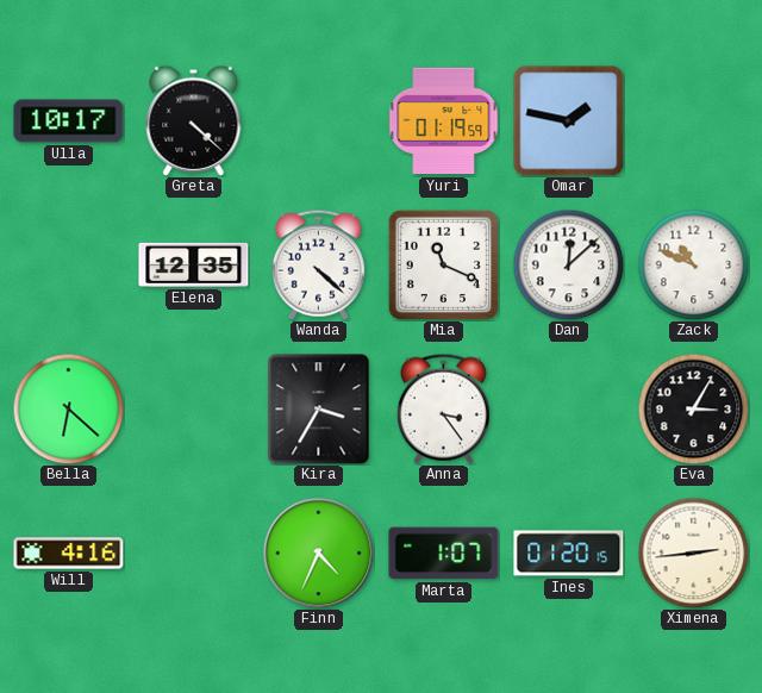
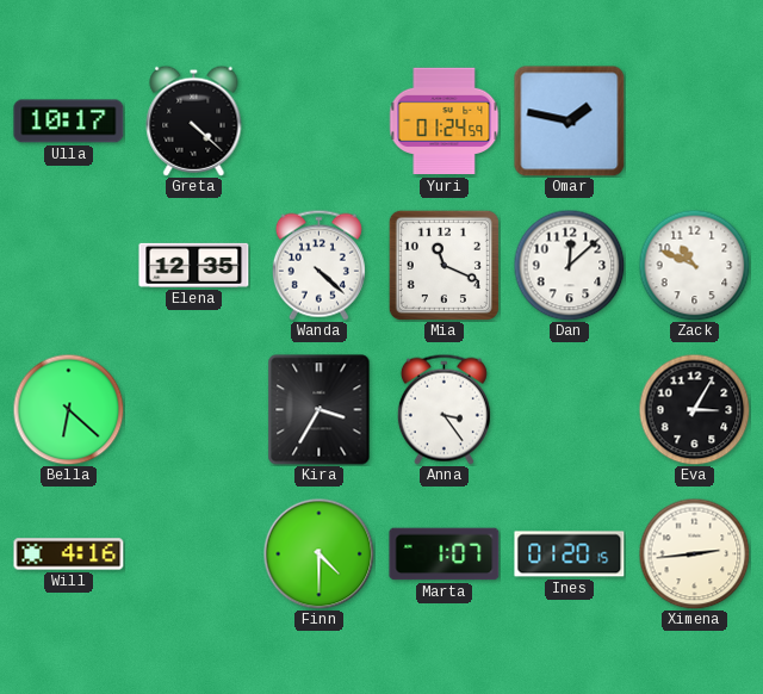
Yuri: 01:19 -> 01:24 (445, 122)
Finn: 4:34 -> 4:30 (318, 553)
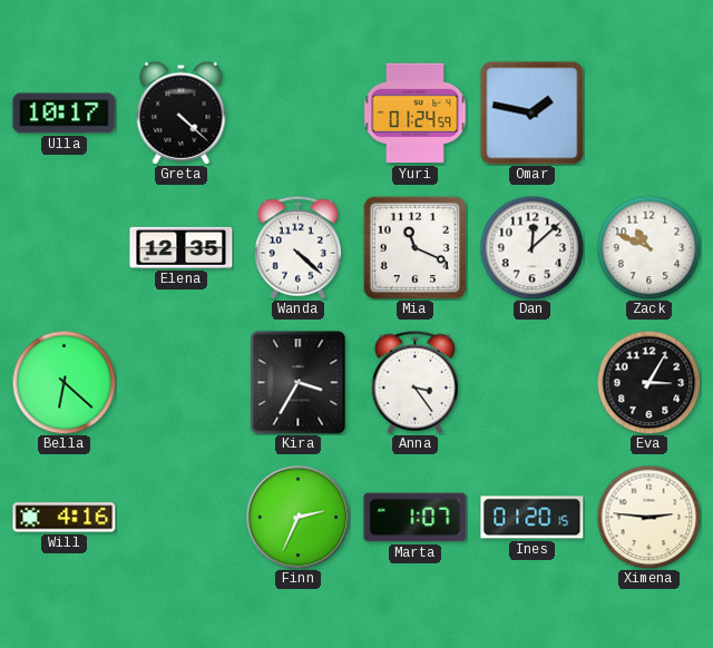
Finn: 4:30 -> 2:34 (297, 517)
Ximena: 2:44 -> 2:46 (648, 517)
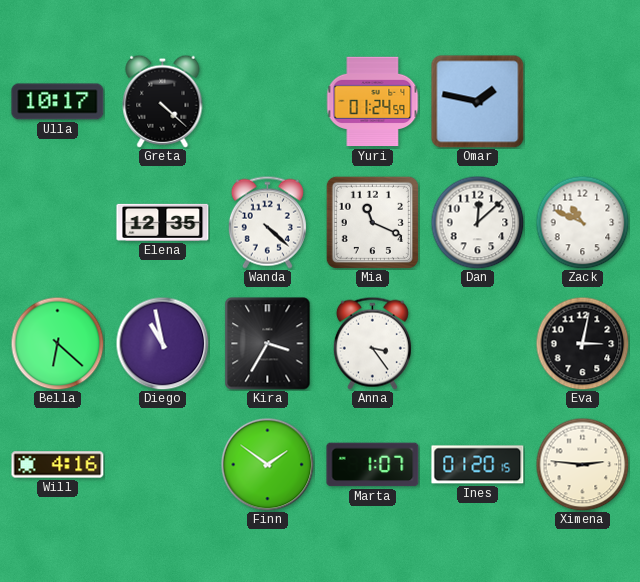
Diego: none -> 10:58 (162, 343)
Eva: 3:05 -> 3:02 (582, 343)
Finn: 2:34 -> 1:51 (267, 464)
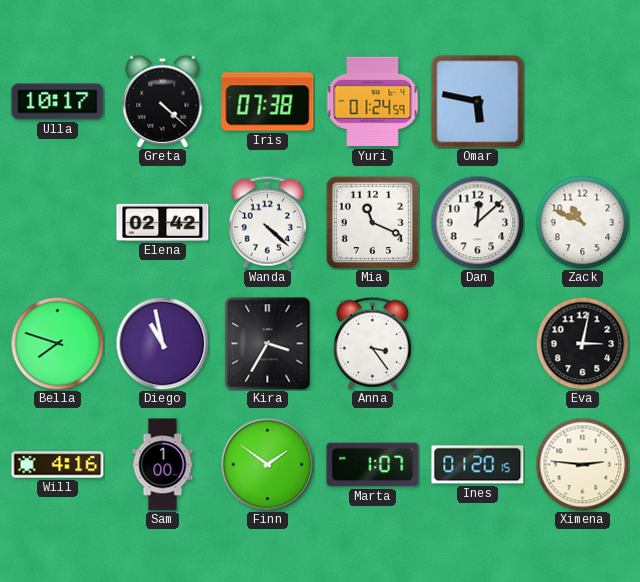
Iris: none -> 07:38 (268, 102)
Omar: 1:47 -> 5:47 (478, 102)
Elena: 12:35 -> 02:42 (163, 222)
Bella: 6:22 -> 7:48 (57, 343)
Sam: none -> 1:00 (163, 465)
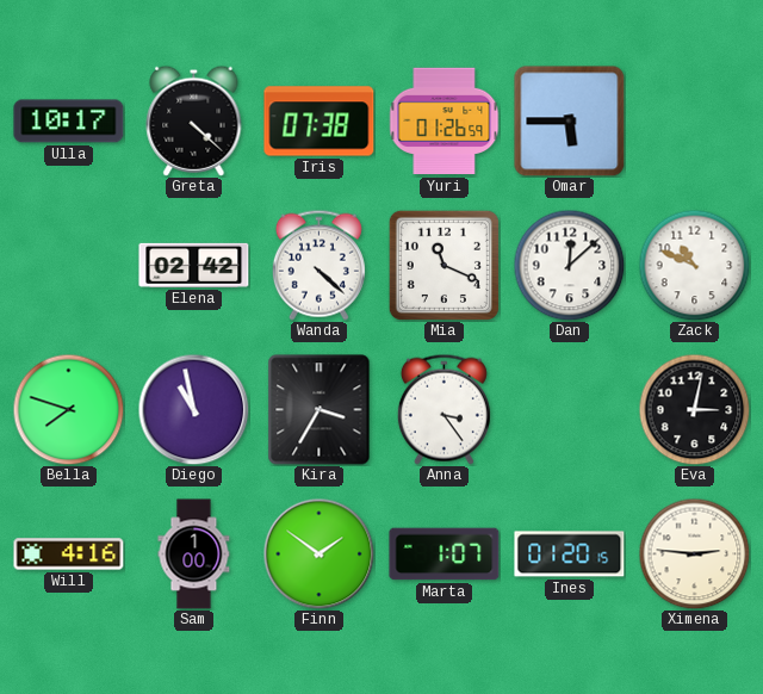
Yuri: 01:24 -> 01:26 (445, 122)
Omar: 5:47 -> 5:45 (570, 122)
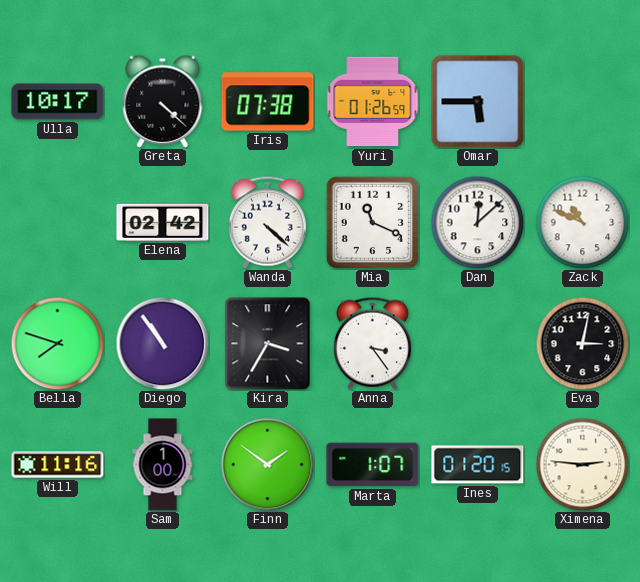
Diego: 10:58 -> 10:54 (162, 343)
Will: 4:16 -> 11:16 (58, 465)
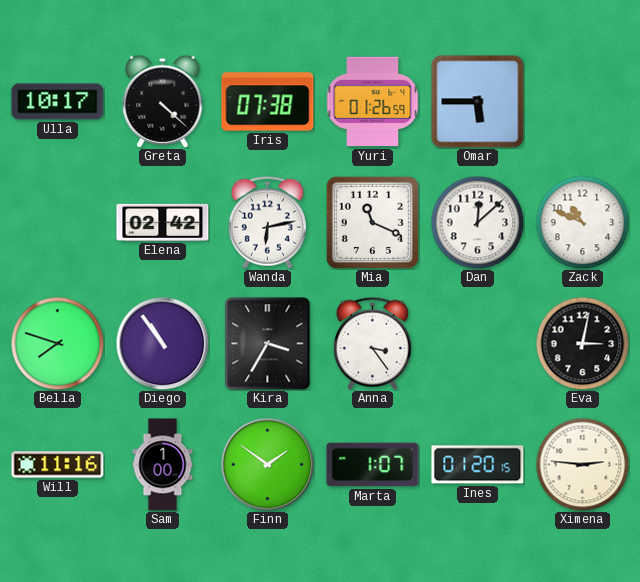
Wanda: 4:22 -> 6:13 (267, 222)
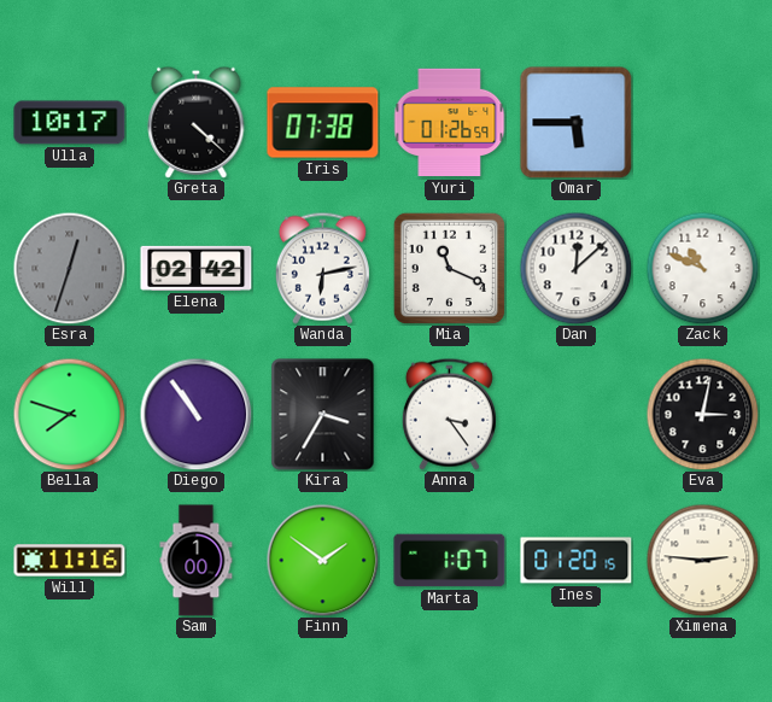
Esra: none -> 12:33 (69, 268)
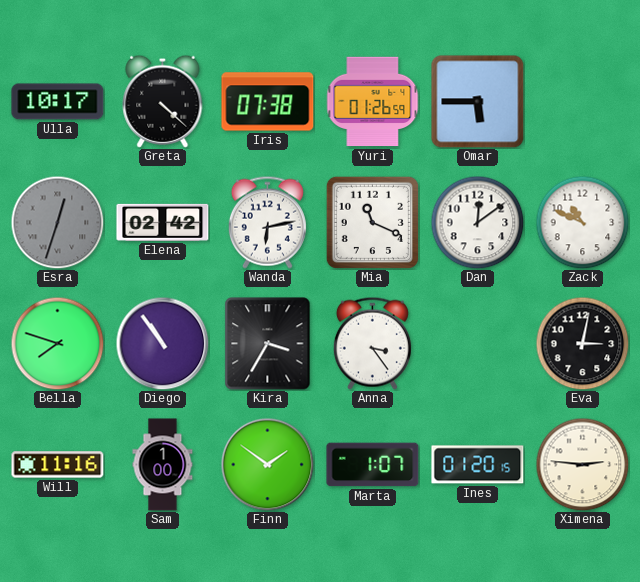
Dan: 12:08 -> 12:09 (477, 222)
